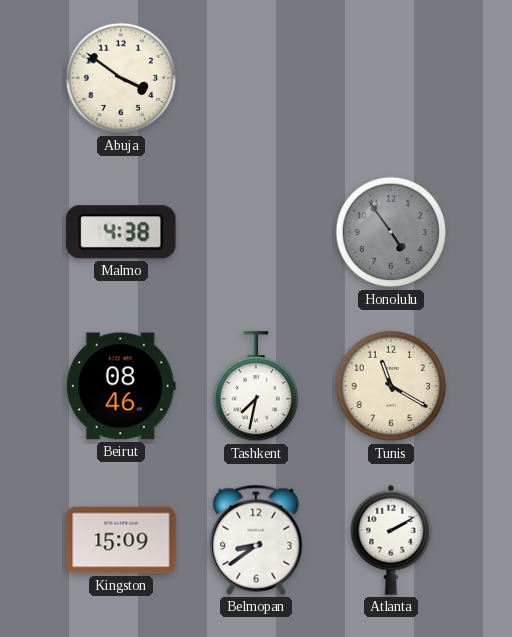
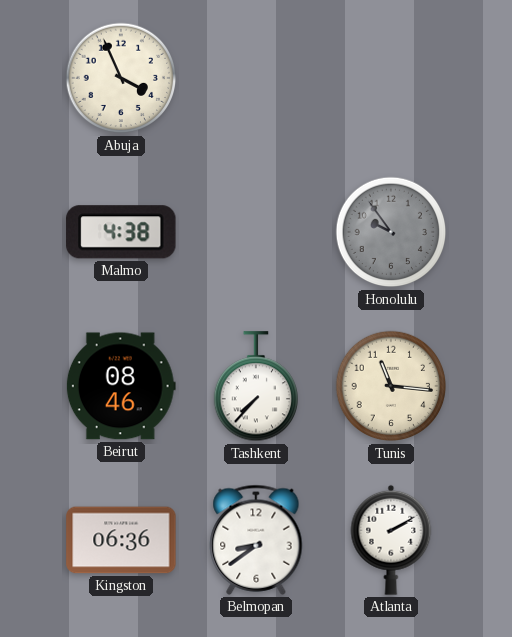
Abuja: 3:51 -> 3:56 (121, 78)
Honolulu: 4:54 -> 9:54 (391, 232)
Tashkent: 7:32 -> 7:37 (255, 387)
Tunis: 11:20 -> 11:16 (391, 386)
Kingston: 15:09 -> 06:36 (121, 540)
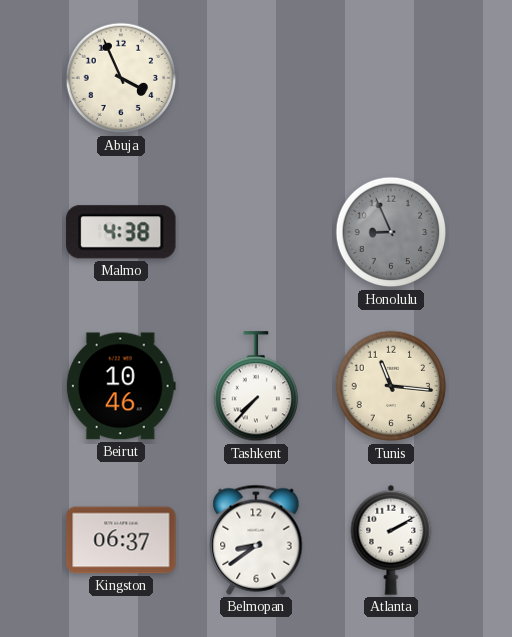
Honolulu: 9:54 -> 8:56 (391, 232)
Beirut: 08:46 -> 10:46 (121, 386)
Kingston: 06:36 -> 06:37 (121, 540)
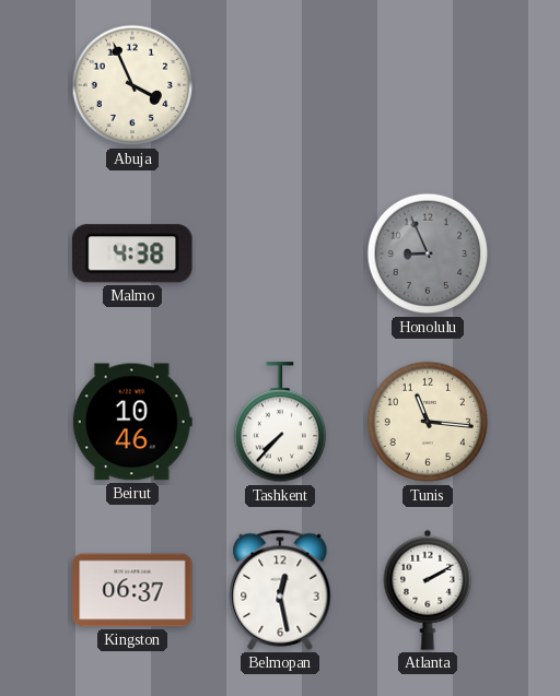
Belmopan: 8:39 -> 12:28 (280, 590)
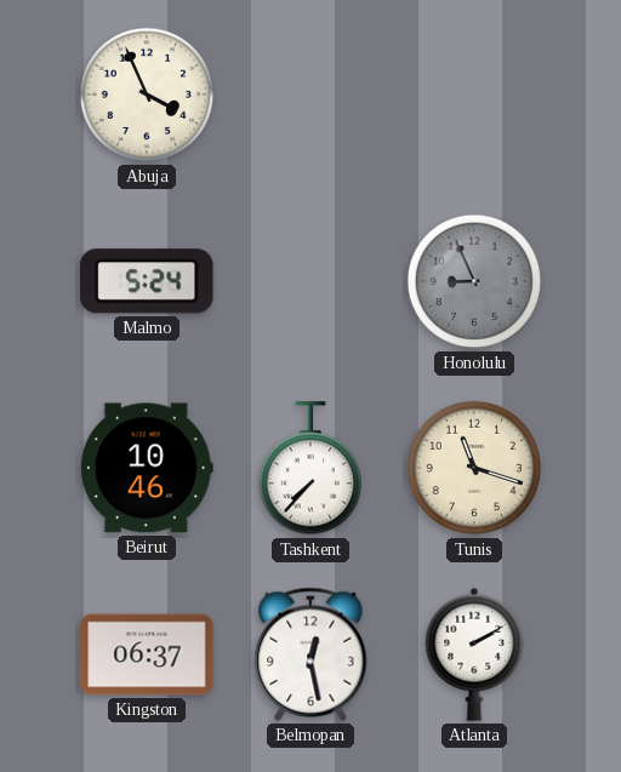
Malmo: 4:38 -> 5:24 (147, 281)
Tunis: 11:16 -> 11:18 (474, 468)
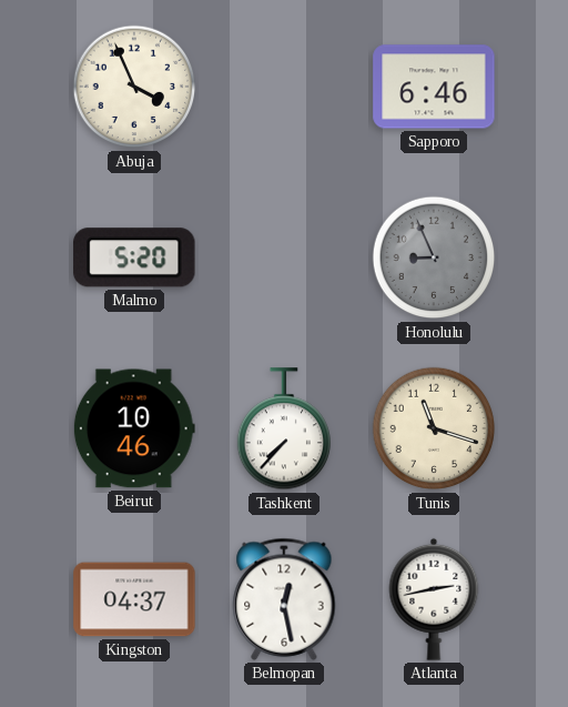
Sapporo: none -> 6:46 (434, 87)
Malmo: 5:24 -> 5:20 (134, 257)
Kingston: 06:37 -> 04:37 (134, 599)
Atlanta: 2:10 -> 2:43 (434, 599)
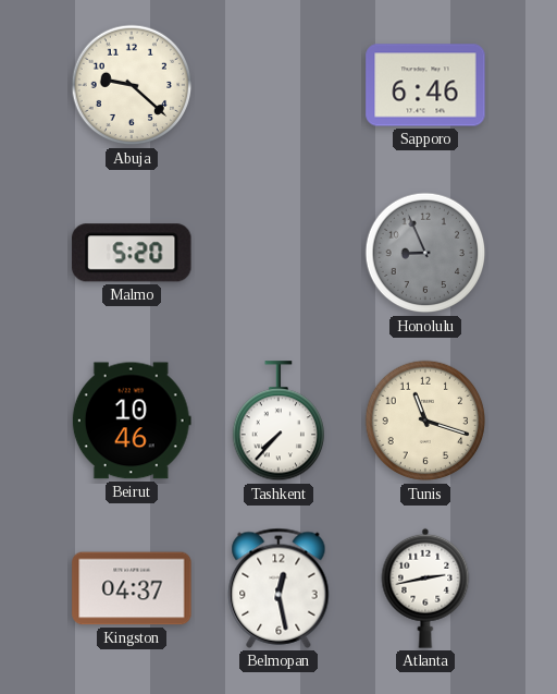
Abuja: 3:56 -> 9:22 (132, 85)
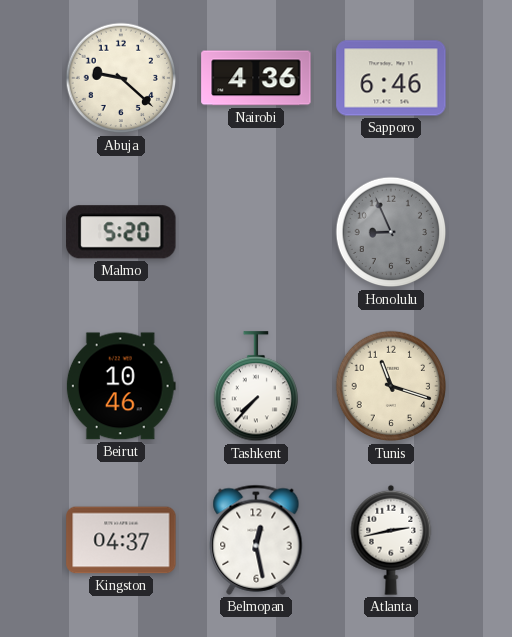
Nairobi: none -> 4:36 (256, 78)
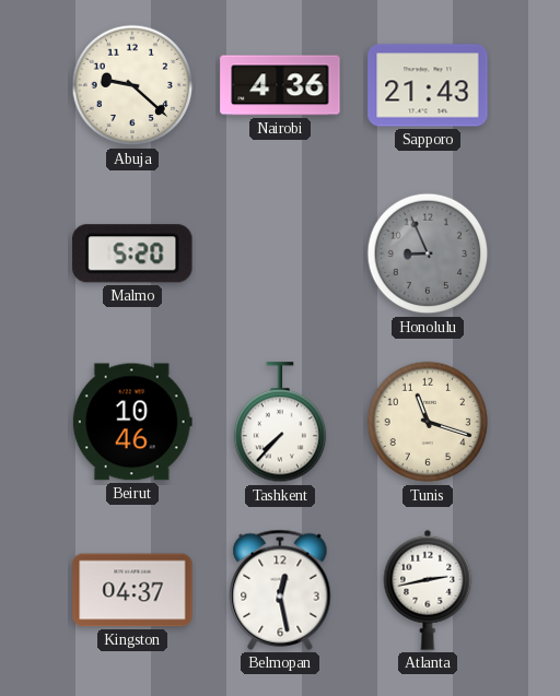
Sapporo: 6:46 -> 21:43 (428, 85)
